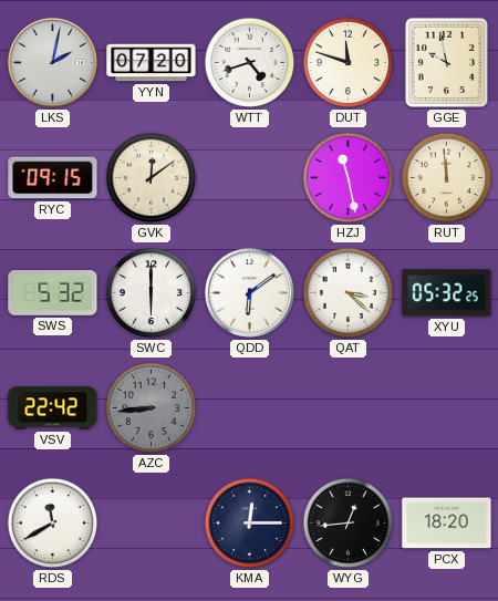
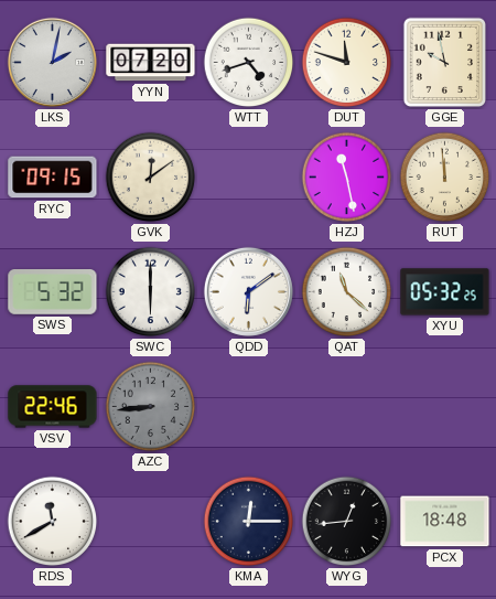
QAT: 3:22 -> 11:22 (347, 292)
VSV: 22:42 -> 22:46 (53, 407)
PCX: 18:20 -> 18:48 (445, 522)
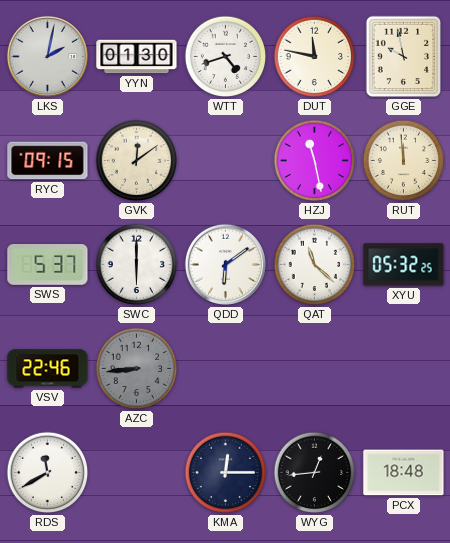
YYN: 07:20 -> 01:30 (137, 57)
DUT: 11:48 -> 11:47 (315, 57)
SWS: 5:32 -> 5:37 (48, 265)
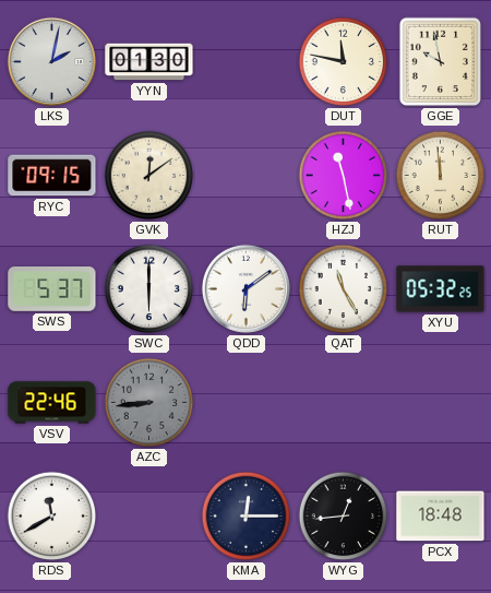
WTT: 4:42 -> none (226, 57)
QAT: 11:22 -> 11:25 (344, 289)
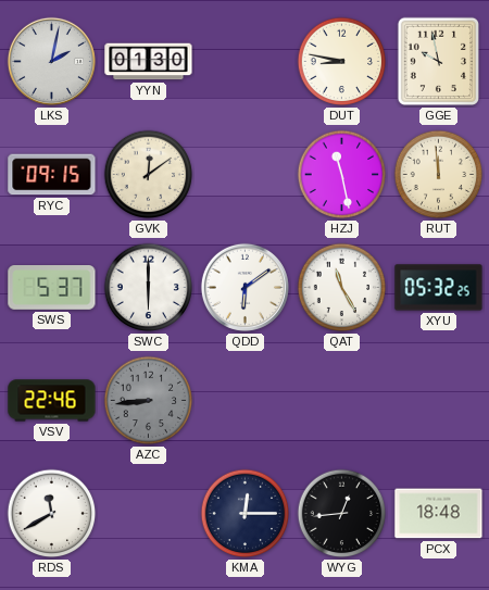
DUT: 11:47 -> 8:47 (342, 62)
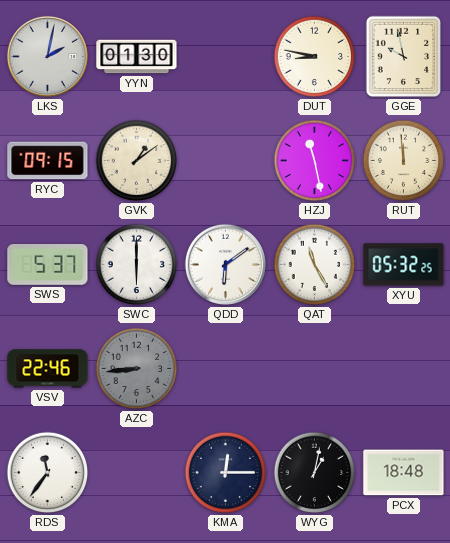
GVK: 12:09 -> 1:09 (137, 161)
RDS: 11:40 -> 11:36 (48, 473)
WYG: 12:44 -> 1:02 (315, 473)
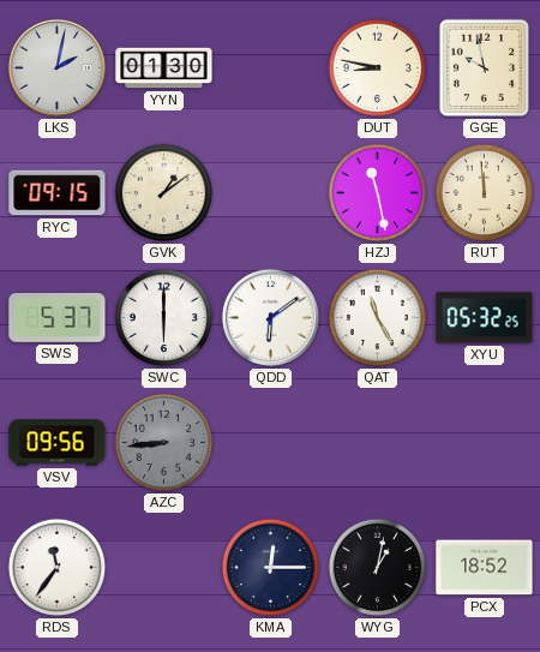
VSV: 22:46 -> 09:56 (58, 443)
PCX: 18:48 -> 18:52 (485, 568)
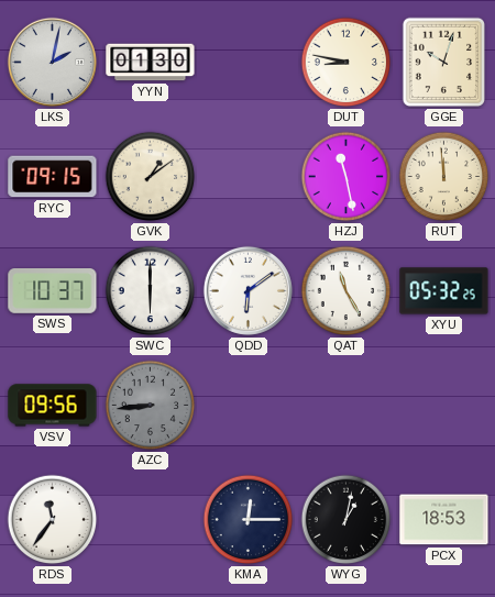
GGE: 9:58 -> 10:03 (443, 63)
SWS: 5:37 -> 10:37 (53, 291)
PCX: 18:52 -> 18:53 (444, 520)
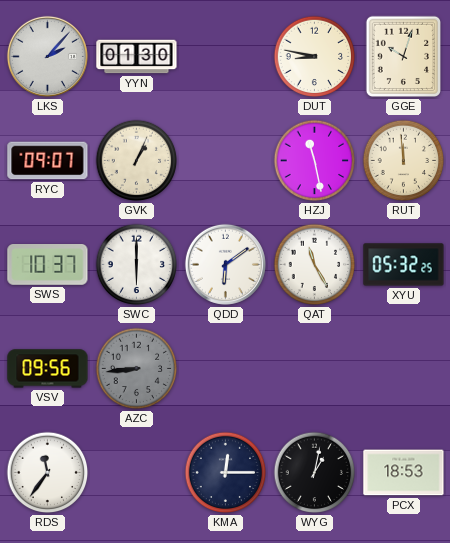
LKS: 2:02 -> 2:07 (47, 56)
RYC: 09:15 -> 09:07 (48, 161)
GVK: 1:09 -> 1:04 (137, 161)
